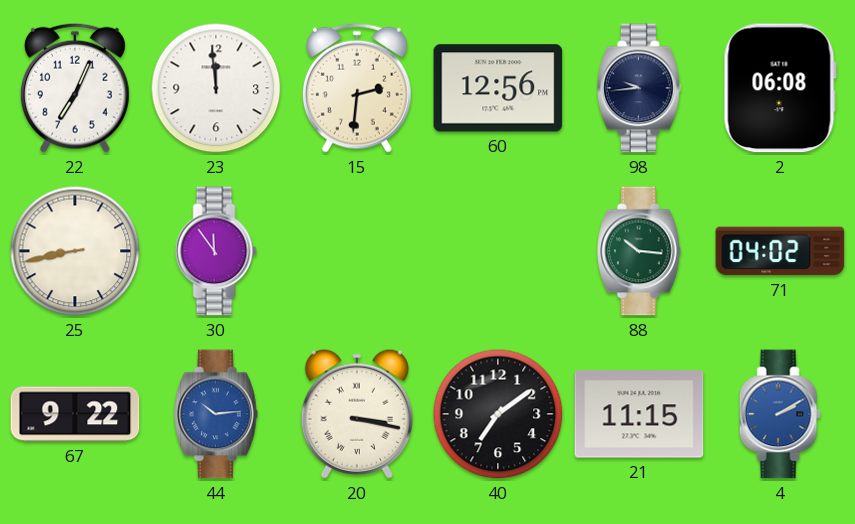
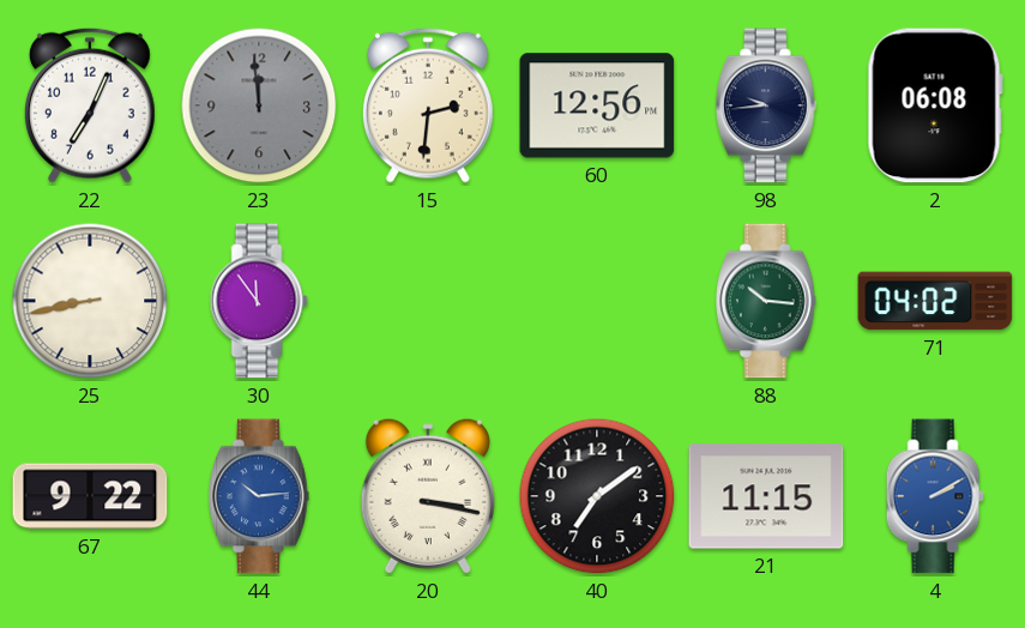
23 dial: white -> grey (259, 105)
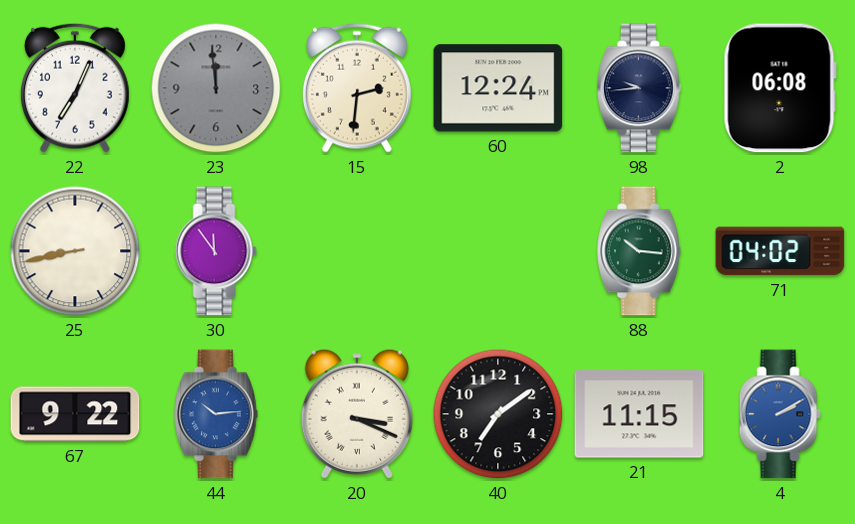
60: 12:56 -> 12:24 (498, 88)
20: 3:17 -> 3:19 (357, 414)
